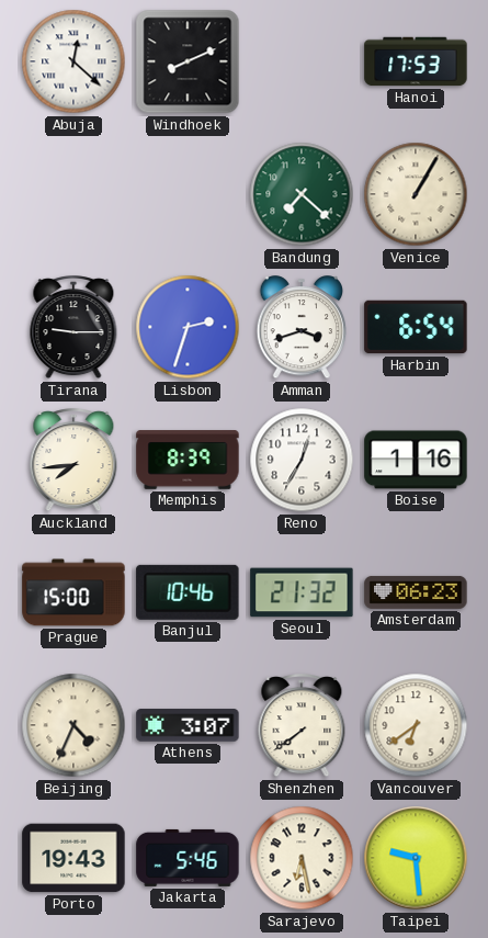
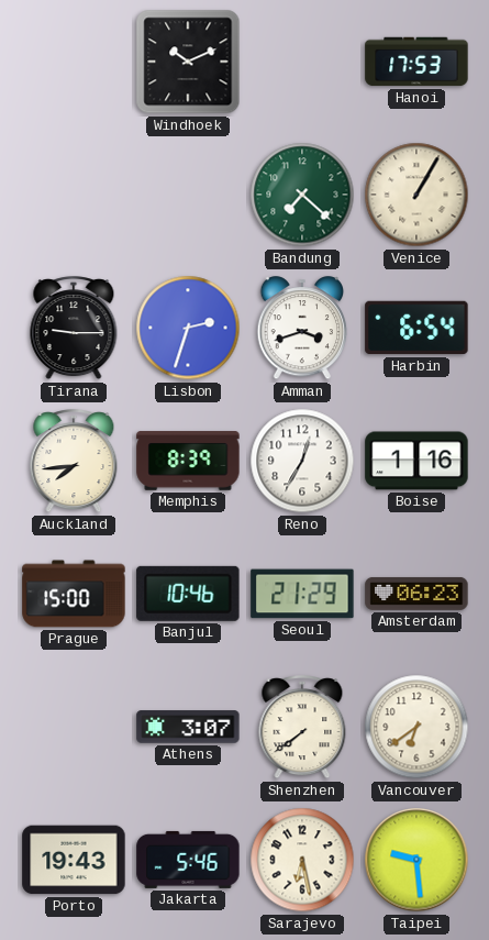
Abuja: 12:22 -> none (73, 61)
Windhoek: 8:11 -> 10:11 (188, 62)
Seoul: 21:32 -> 21:29 (302, 594)
Beijing: 4:34 -> none (73, 725)
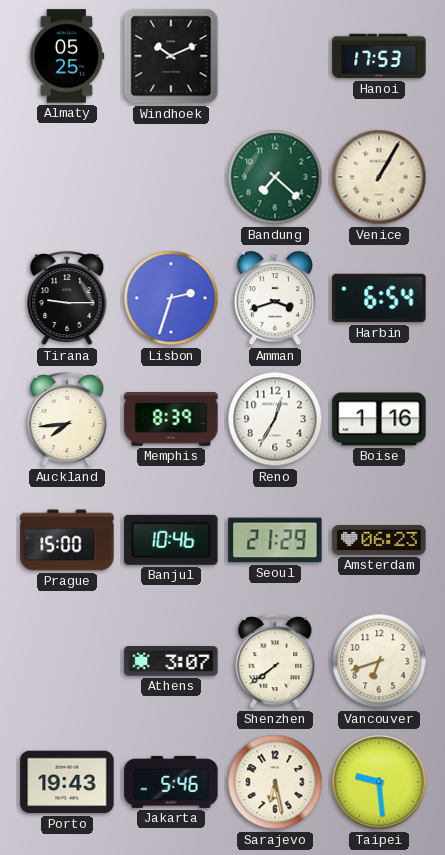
Almaty: none -> 05:25 (67, 56)
Vancouver: 6:39 -> 6:42 (379, 661)
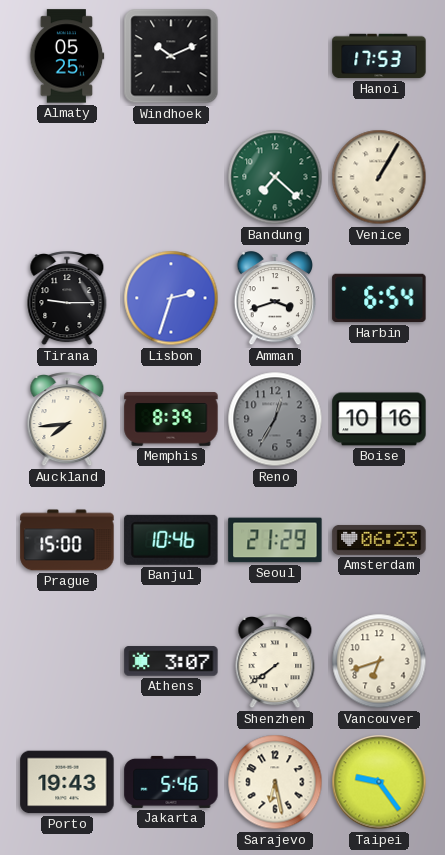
Reno dial: white -> grey (275, 419)
Boise: 1:16 -> 10:16 (379, 419)
Taipei: 9:29 -> 9:24 (379, 782)
